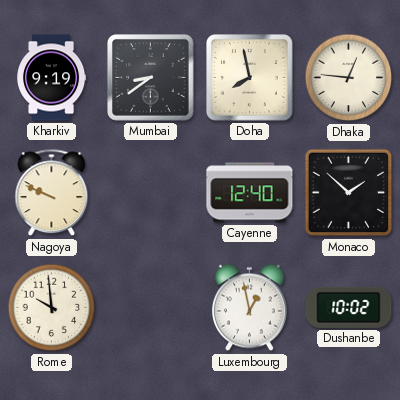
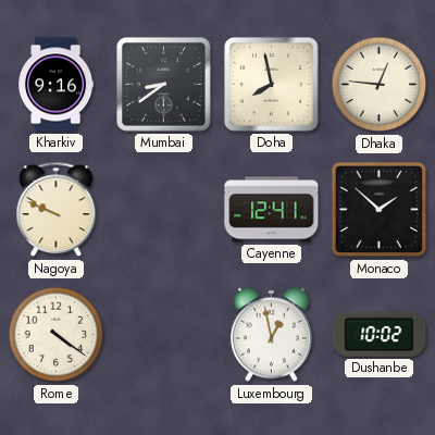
Kharkiv: 9:19 -> 9:16 (57, 85)
Cayenne: 12:40 -> 12:41 (272, 210)
Rome: 9:59 -> 4:21 (57, 335)
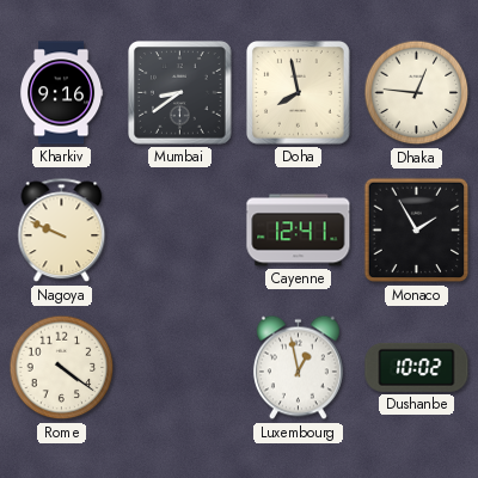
Monaco: 1:52 -> 1:55 (417, 231)
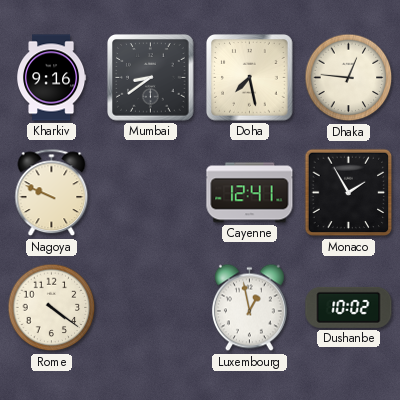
Doha: 7:58 -> 7:28 (250, 78)
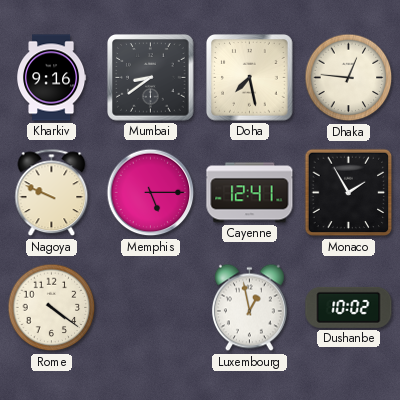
Memphis: none -> 5:15 (151, 193)
